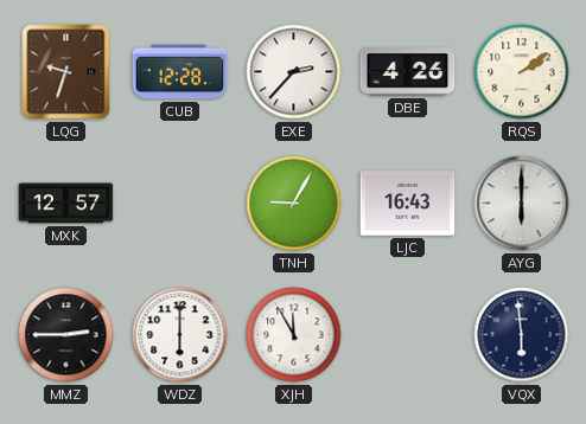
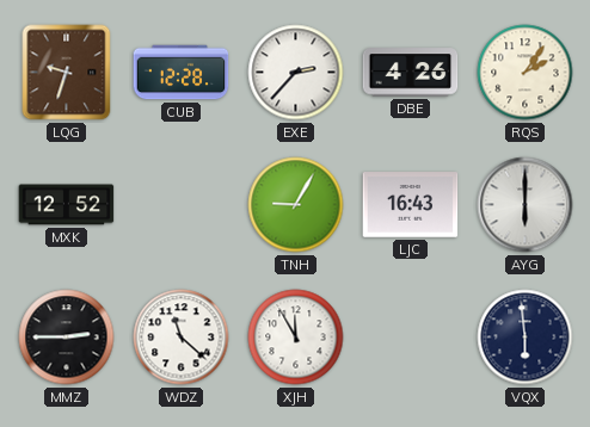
RQS: 2:09 -> 2:06 (526, 73)
MXK: 12:57 -> 12:52 (67, 205)
WDZ: 6:00 -> 11:22 (182, 338)
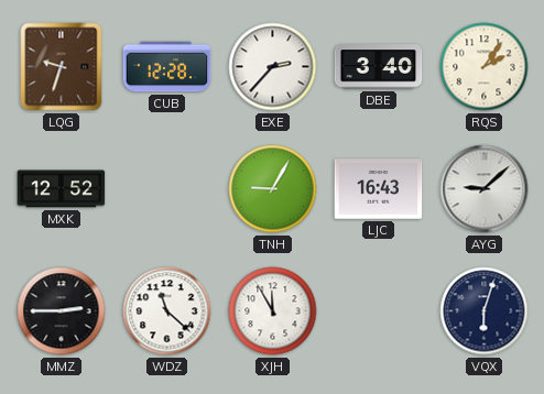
DBE: 4:26 -> 3:40 (379, 67)
AYG: 6:00 -> 9:08 (485, 189)
VQX: 5:59 -> 6:03 (485, 311)
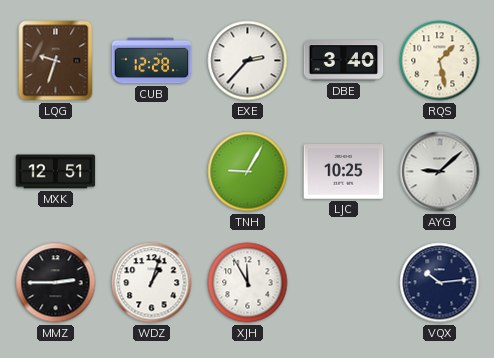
RQS: 2:06 -> 1:28 (440, 61)
MXK: 12:52 -> 12:51 (56, 172)
LJC: 16:43 -> 10:25 (344, 172)
WDZ: 11:22 -> 1:03 (152, 283)
VQX: 6:03 -> 10:14 (440, 283)
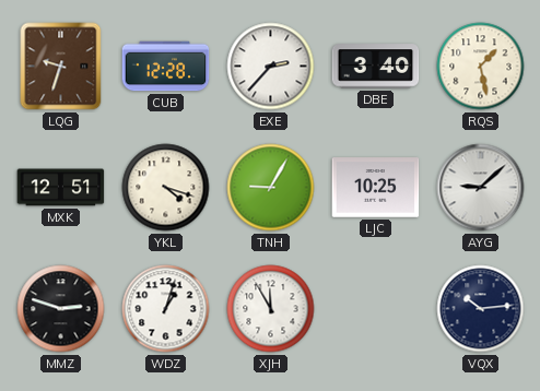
YKL: none -> 4:18 (166, 188)
MMZ: 2:45 -> 2:48 (61, 309)
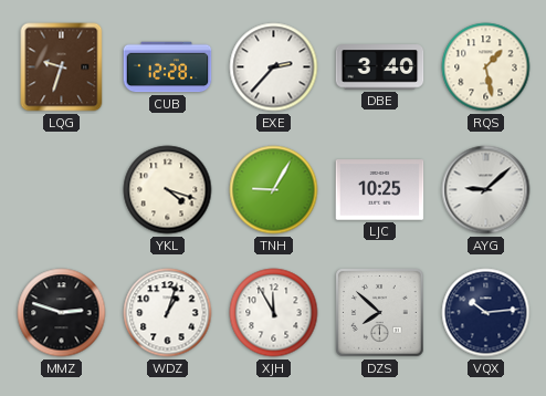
MXK: 12:51 -> none (61, 188)
DZS: none -> 7:52 (380, 313)
